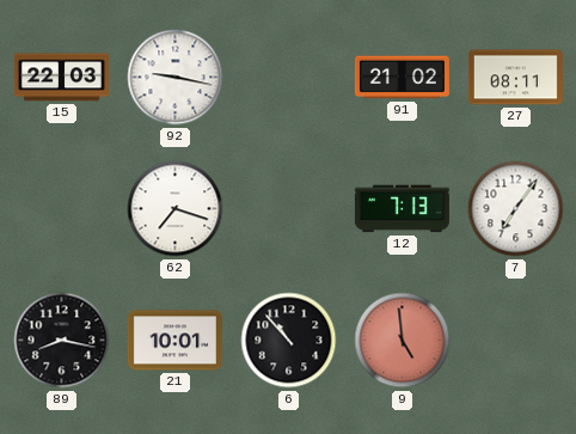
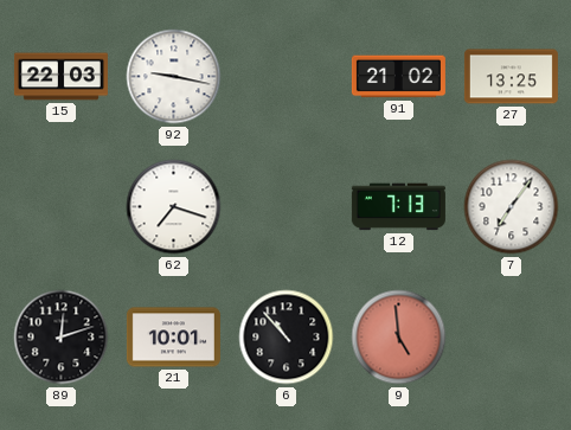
27: 08:11 -> 13:25 (511, 77)
89: 8:17 -> 12:12 (62, 338)
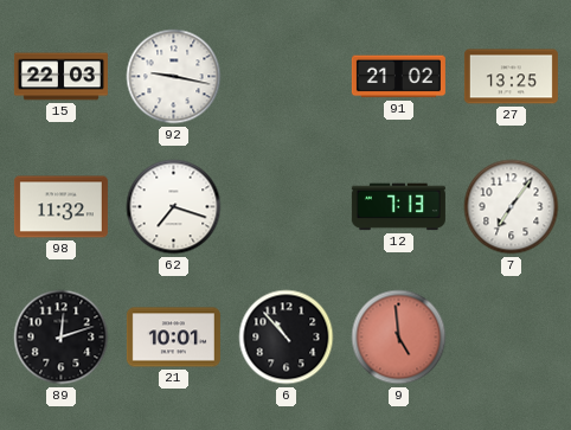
98: none -> 11:32 (60, 207)
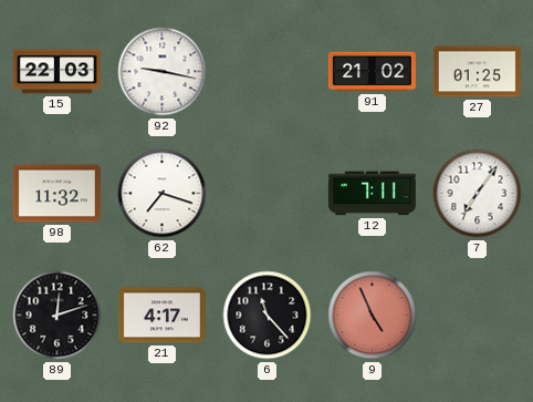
27: 13:25 -> 01:25 (477, 72)
12: 7:13 -> 7:11 (372, 194)
21: 10:01 -> 4:17 (161, 316)
6: 10:53 -> 11:23 (268, 316)
9: 4:59 -> 4:56 (373, 316)
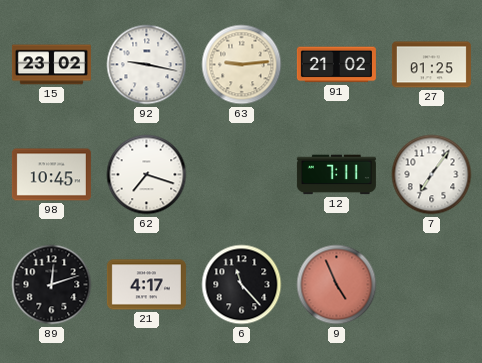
15: 22:03 -> 23:02 (51, 65)
63: none -> 9:14 (242, 65)
98: 11:32 -> 10:45 (51, 175)
